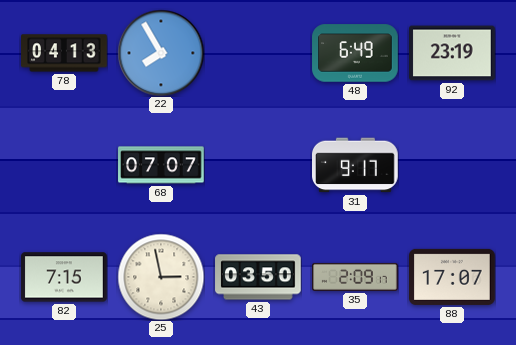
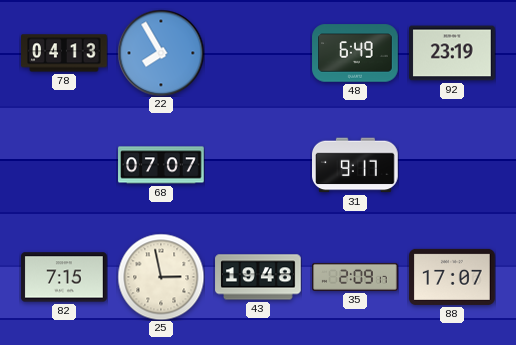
43: 03:50 -> 19:48 (258, 277)
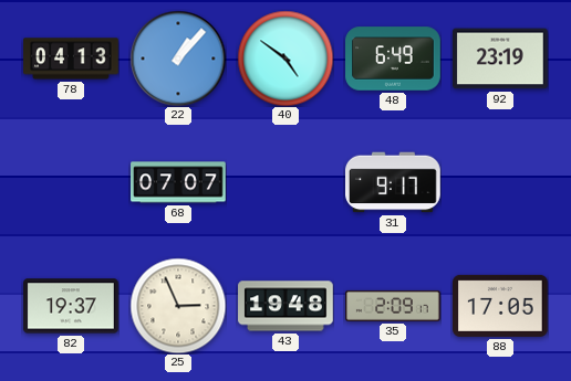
22: 7:55 -> 1:07 (178, 59)
40: none -> 4:51 (285, 59)
82: 7:15 -> 19:37 (71, 306)
25: 2:58 -> 2:56 (178, 306)
88: 17:07 -> 17:05 (500, 306)
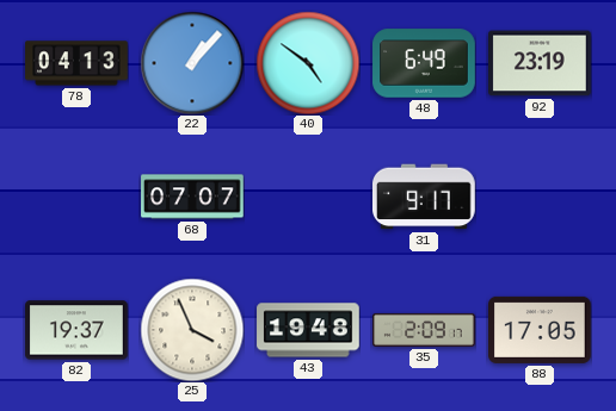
25: 2:56 -> 3:56 (192, 330)
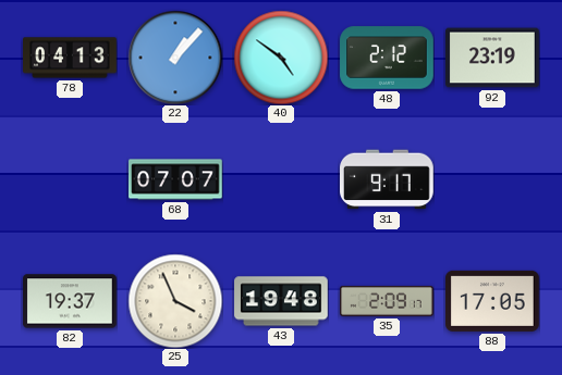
48: 6:49 -> 2:12 (387, 58)
